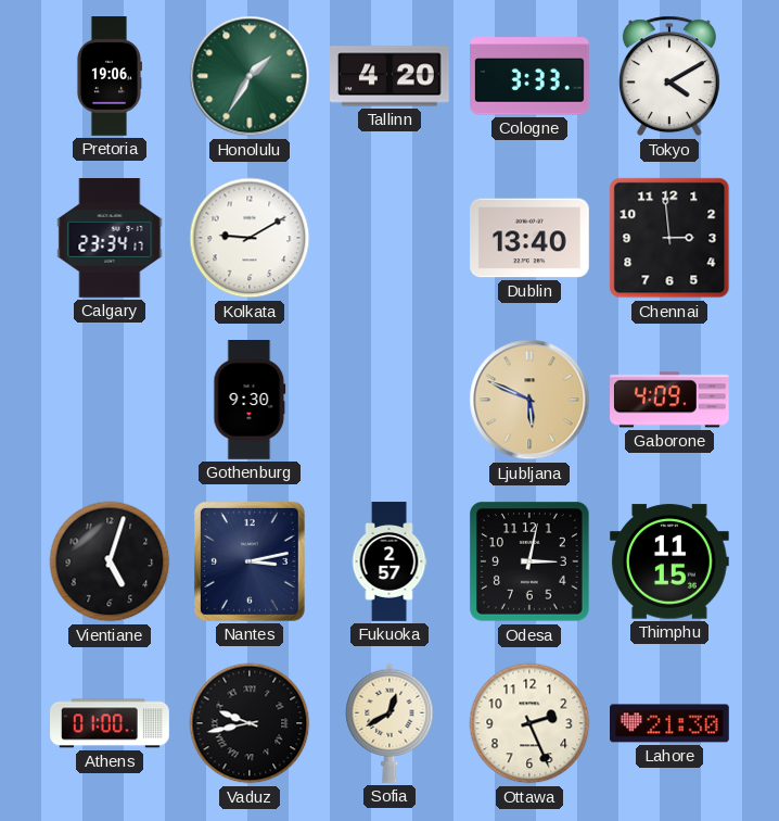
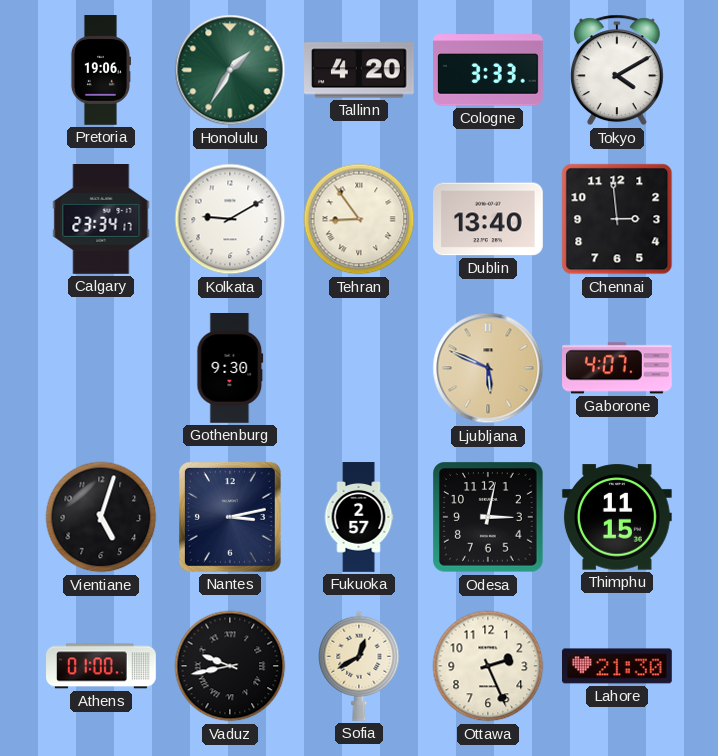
Tehran: none -> 8:54 (359, 219)
Gaborone: 4:09 -> 4:07 (618, 368)
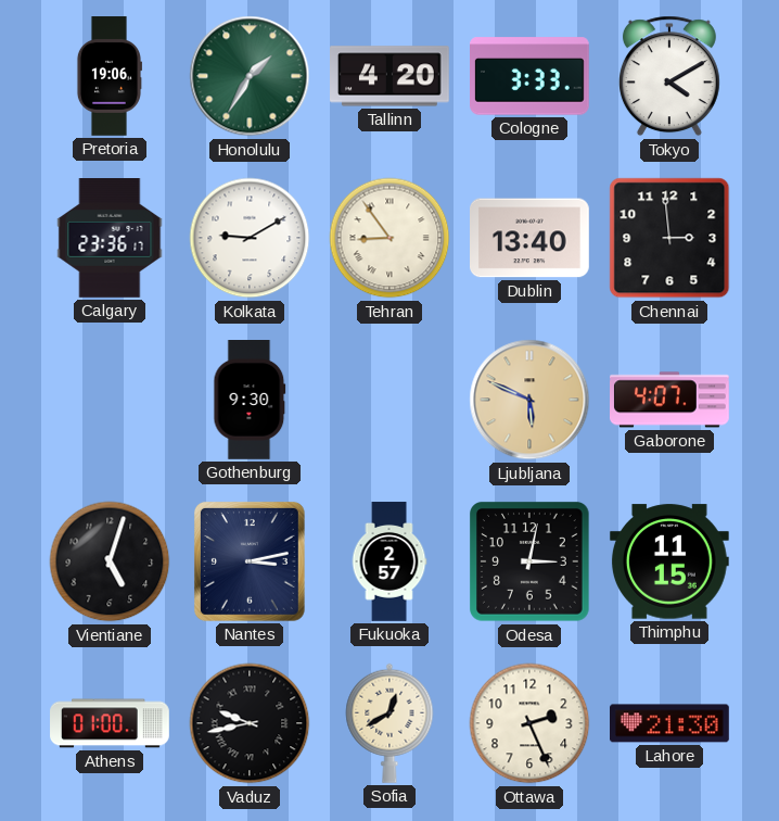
Calgary: 23:34 -> 23:36 (110, 239)
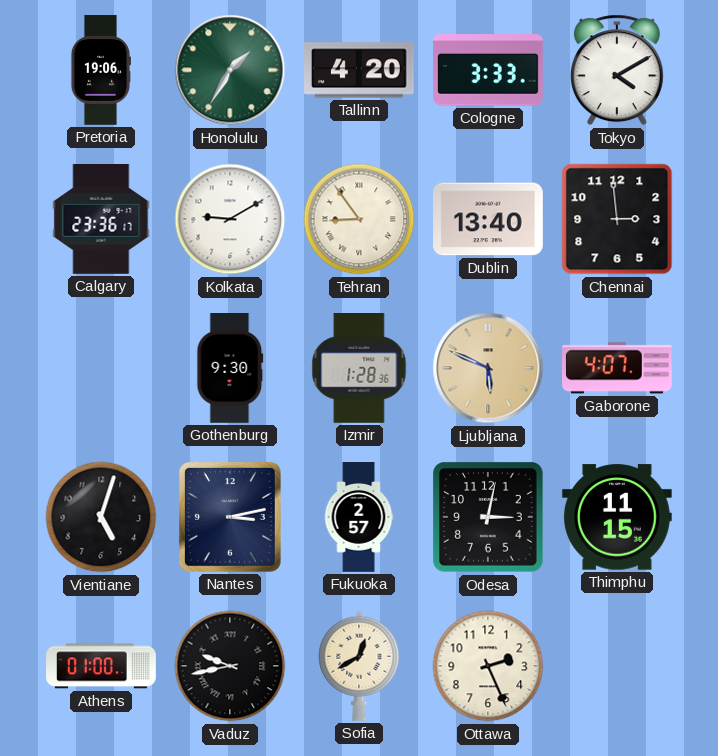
Izmir: none -> 1:28 (359, 369)
Lahore: 21:30 -> none (671, 723)
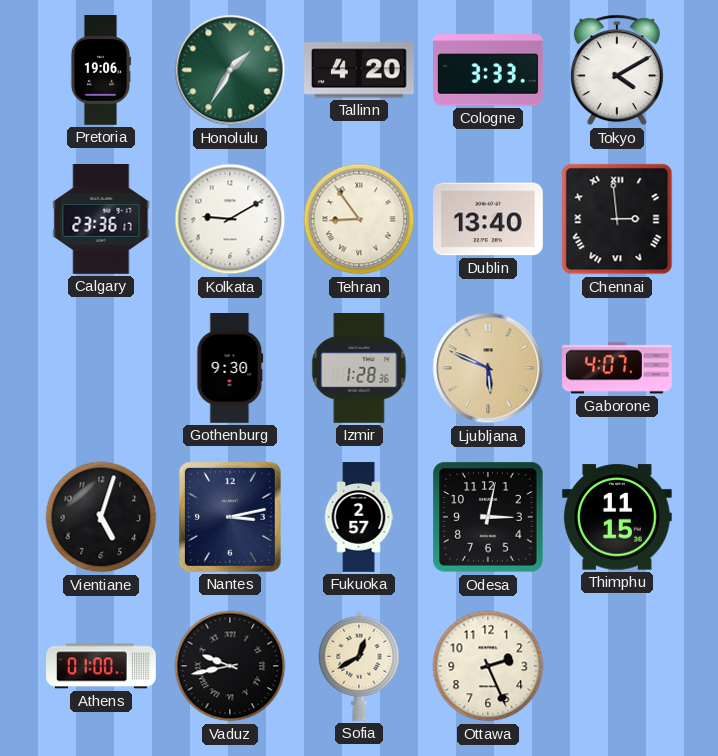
Chennai numerals: Arabic -> Roman (617, 219)
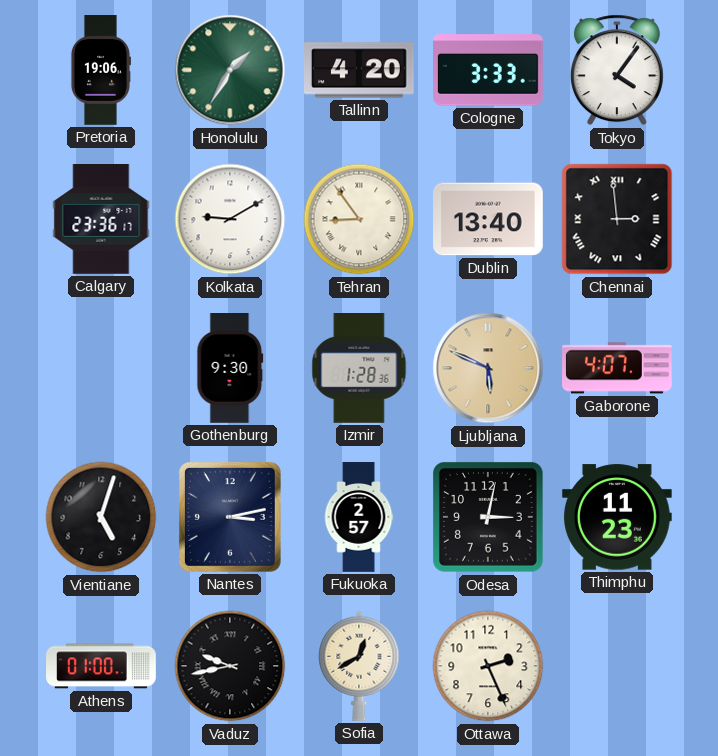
Tokyo: 4:10 -> 4:06 (617, 70)
Thimphu: 11:15 -> 11:23 (617, 517)
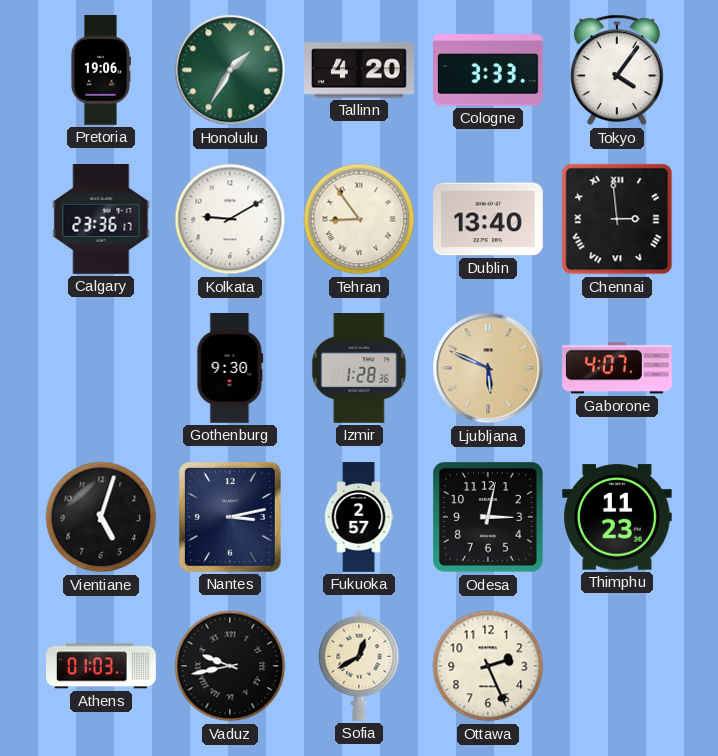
Athens: 01:00 -> 01:03 (101, 666)
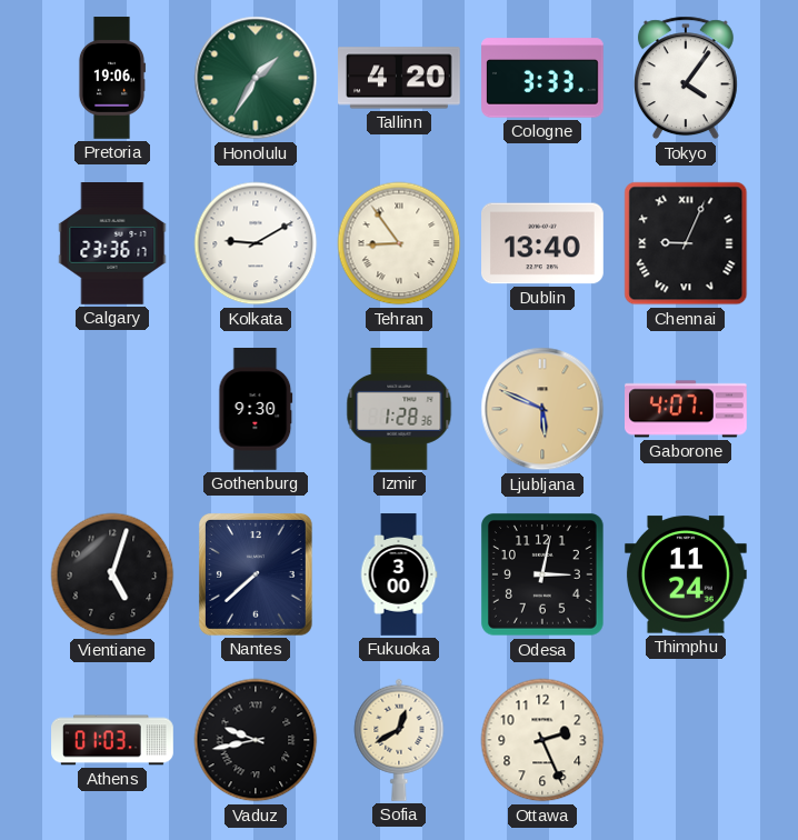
Chennai: 2:59 -> 9:04 (686, 243)
Nantes: 3:13 -> 7:38 (256, 574)
Fukuoka: 2:57 -> 3:00 (399, 574)
Thimphu: 11:23 -> 11:24 (686, 574)
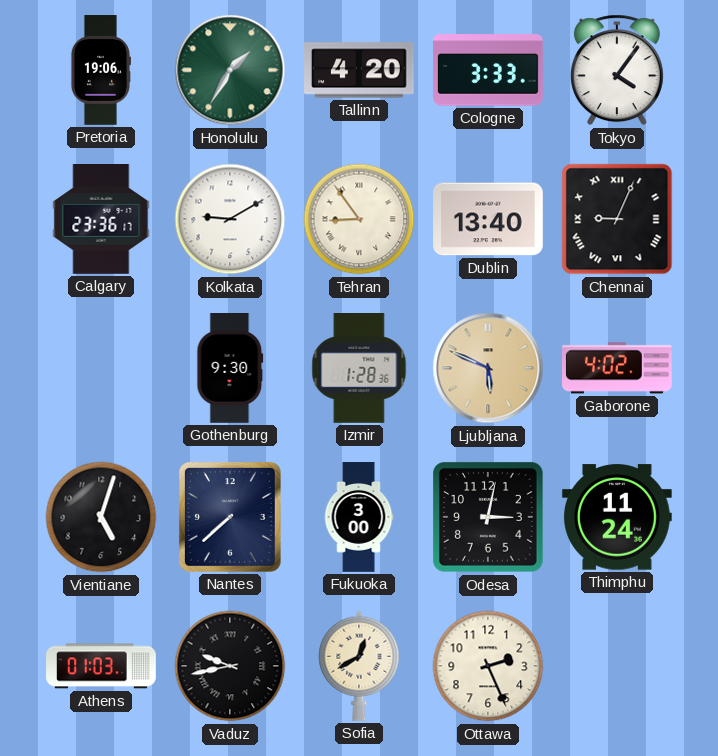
Gaborone: 4:07 -> 4:02 (618, 368)
